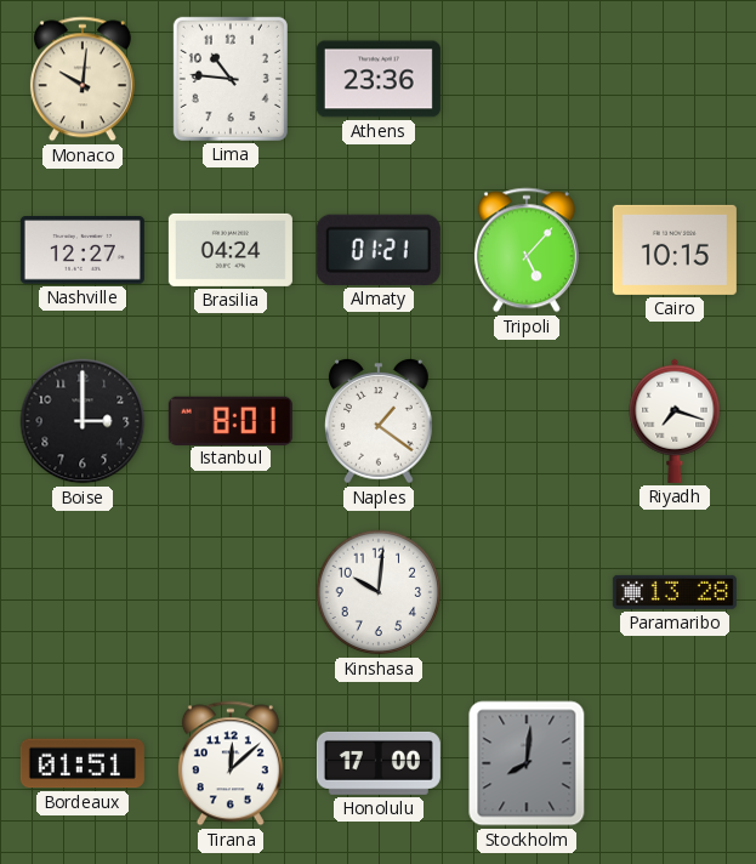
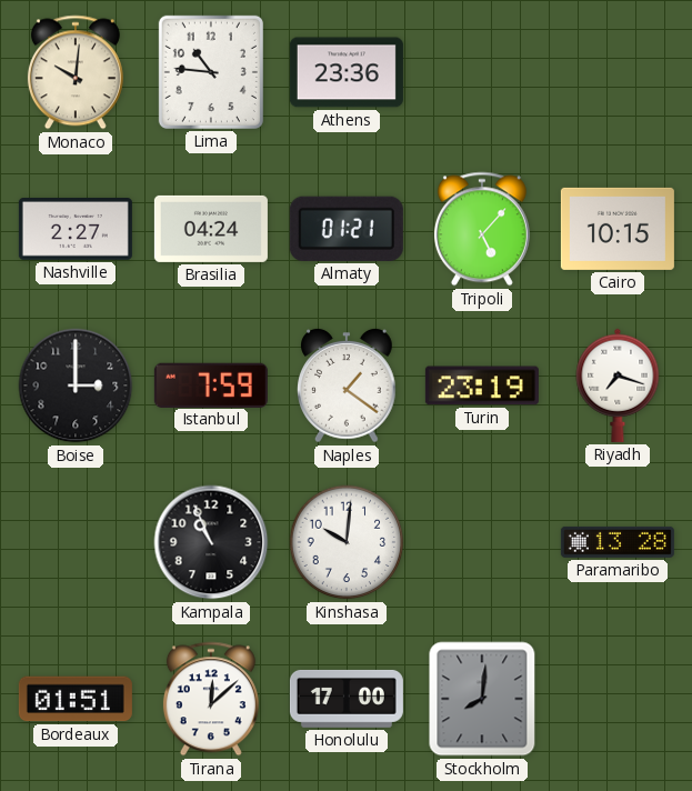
Nashville: 12:27 -> 2:27 (76, 230)
Istanbul: 8:01 -> 7:59 (211, 384)
Turin: none -> 23:19 (482, 386)
Kampala: none -> 10:56 (211, 542)
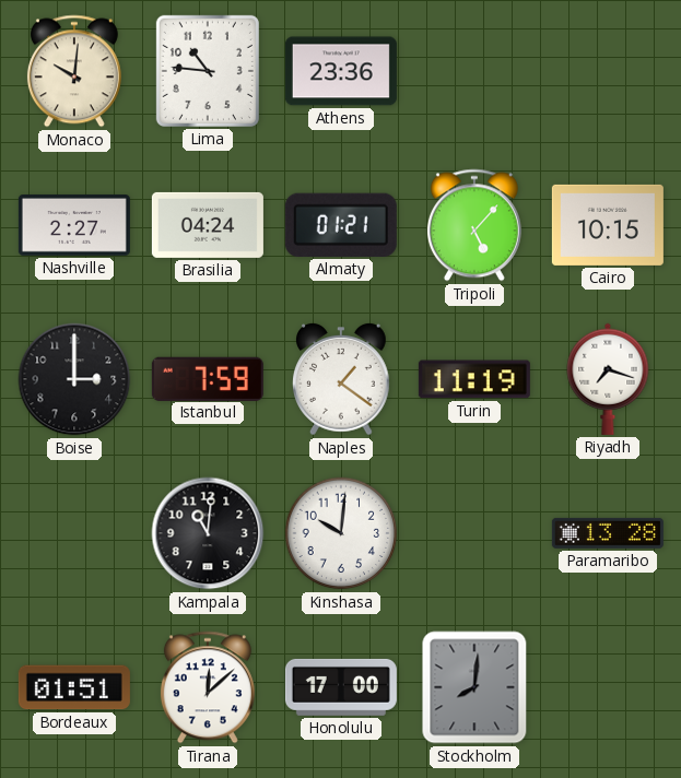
Turin: 23:19 -> 11:19 (474, 379)
Kampala: 10:56 -> 11:01 (208, 533)
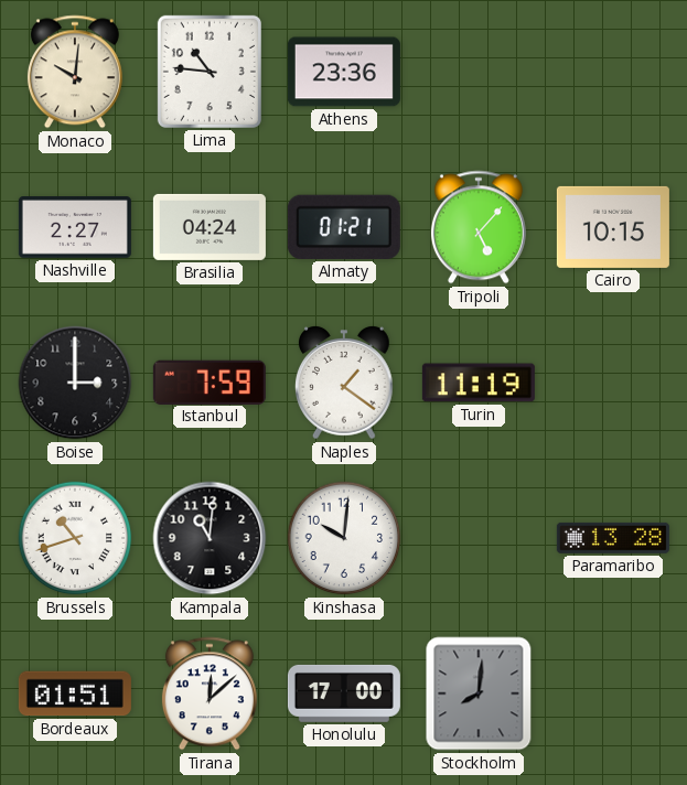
Riyadh: 7:18 -> none (608, 379)
Brussels: none -> 10:42 (75, 538)
